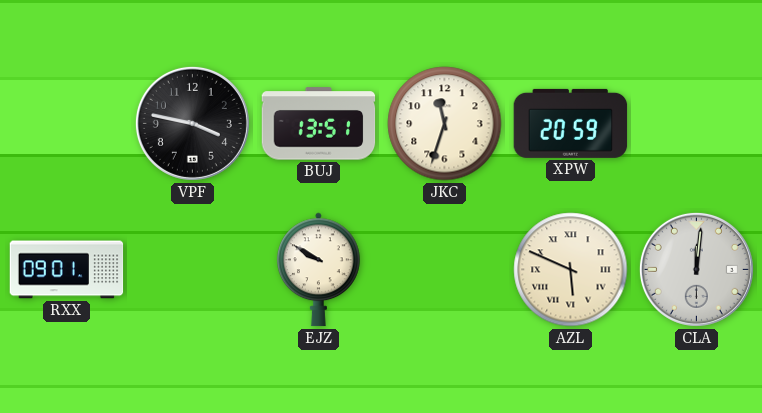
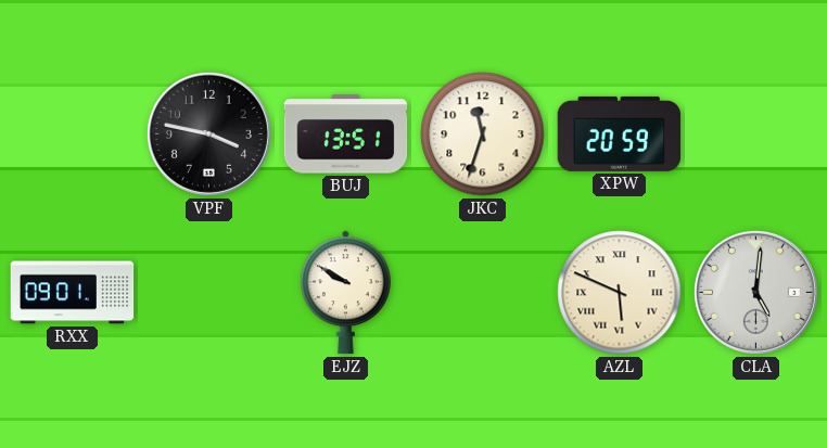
CLA: 12:01 -> 5:01 (755, 292)
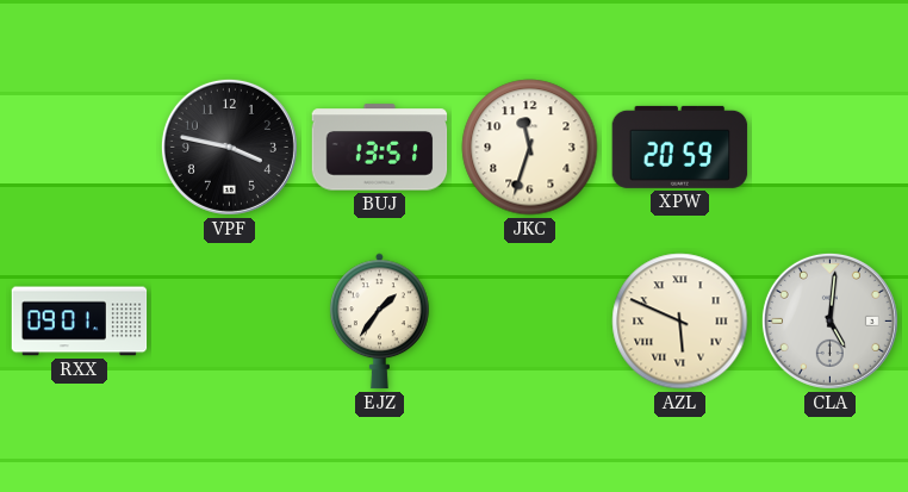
EJZ: 9:50 -> 1:36 (380, 322)
